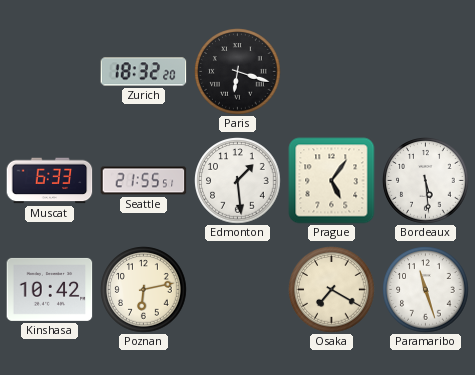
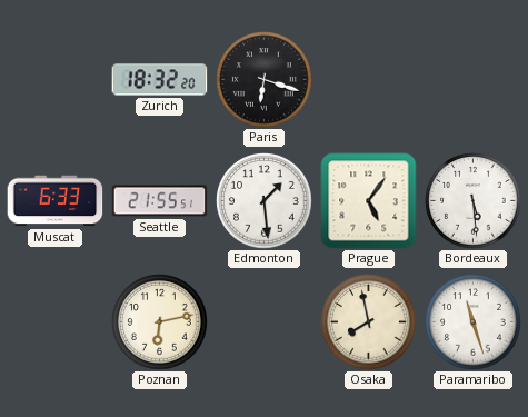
Kinshasa: 10:42 -> none (50, 289)
Osaka: 7:20 -> 7:58 (369, 322)
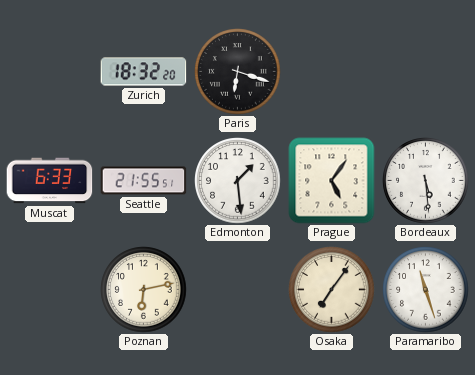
Osaka: 7:58 -> 7:06 (332, 290)
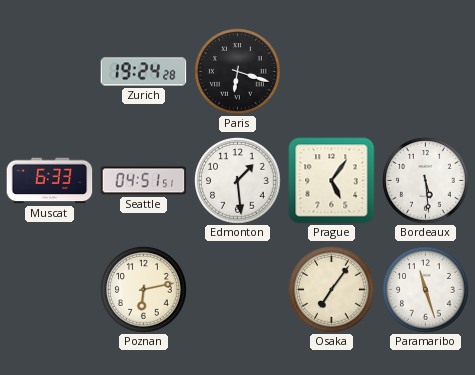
Zurich: 18:32 -> 19:24 (144, 72)
Seattle: 21:55 -> 04:51 (144, 181)
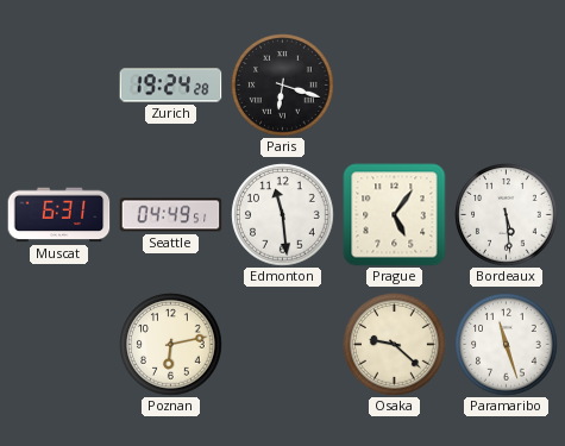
Muscat: 6:33 -> 6:31 (59, 215)
Seattle: 04:51 -> 04:49 (171, 215)
Edmonton: 1:29 -> 11:29 (283, 215)
Osaka: 7:06 -> 9:22 (395, 345)
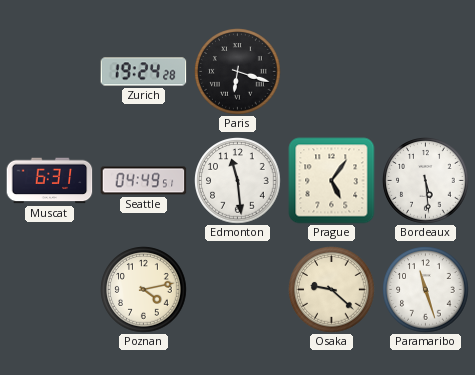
Poznan: 6:13 -> 4:13 (144, 290)
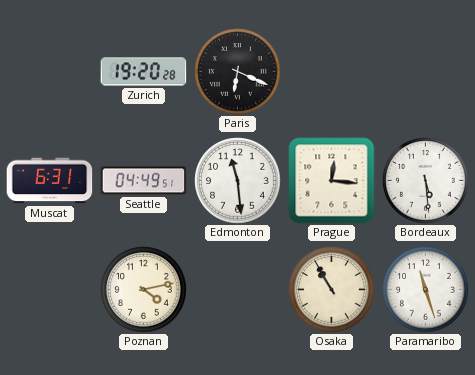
Zurich: 19:24 -> 19:20 (144, 72)
Paris: 6:18 -> 6:19 (238, 72)
Prague: 5:06 -> 12:16 (332, 181)
Osaka: 9:22 -> 10:55 (332, 290)
